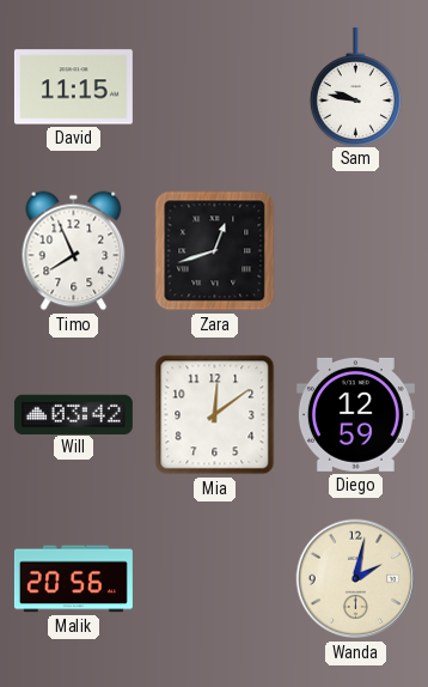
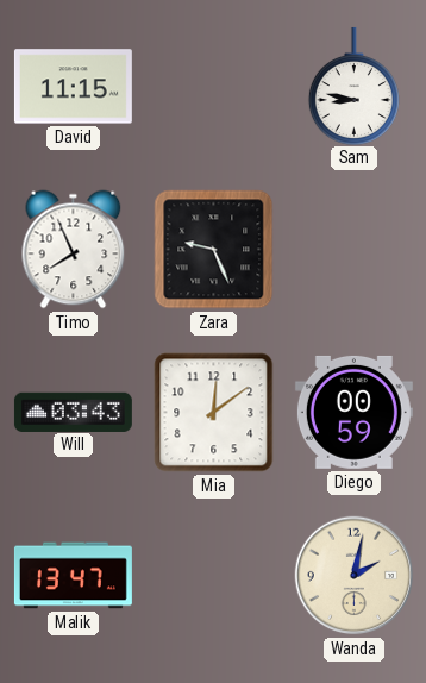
Sam: 9:47 -> 8:47 (353, 86)
Zara: 12:42 -> 9:26 (214, 250)
Will: 03:42 -> 03:43 (73, 412)
Diego: 12:59 -> 00:59 (353, 412)
Malik: 20:56 -> 13:47 (73, 576)
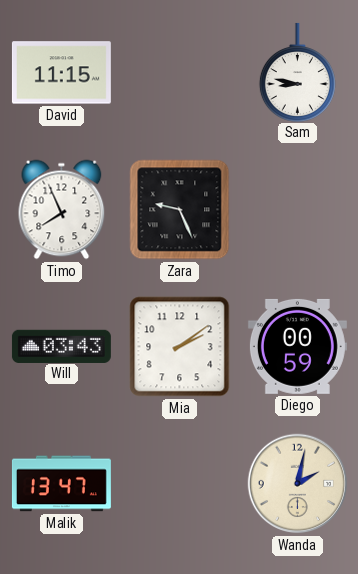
Mia: 12:09 -> 2:09 (180, 347)
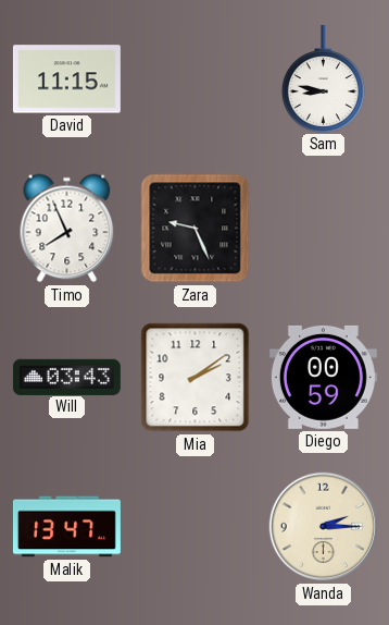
Wanda: 2:02 -> 2:15 (324, 527)
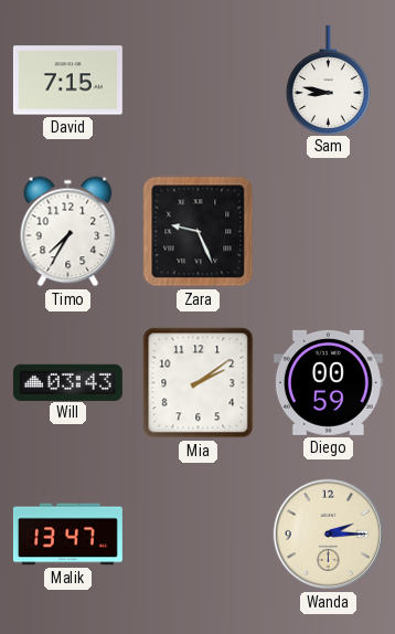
David: 11:15 -> 7:15 (67, 81)
Timo: 7:56 -> 7:35 (68, 232)
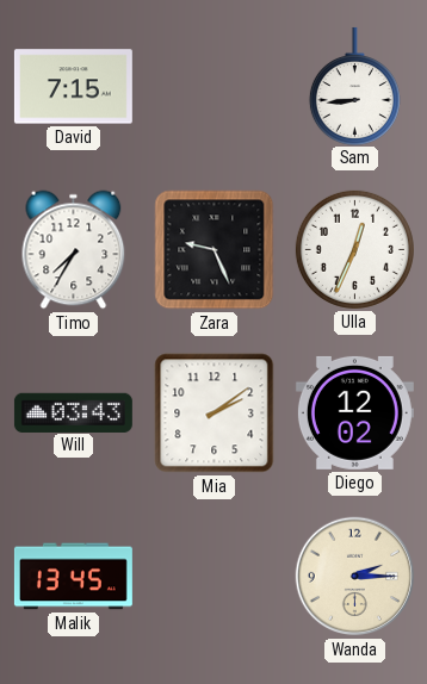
Sam: 8:47 -> 8:44 (354, 86)
Ulla: none -> 12:34 (354, 249)
Diego: 00:59 -> 12:02 (354, 412)
Malik: 13:47 -> 13:45 (73, 577)
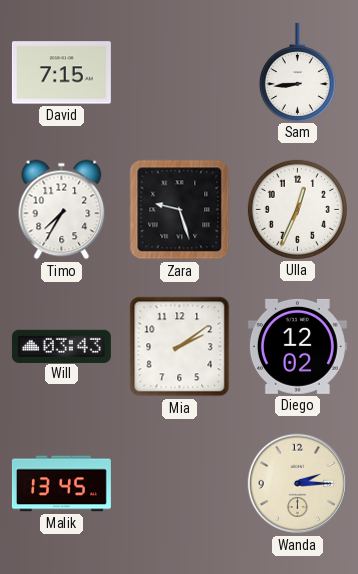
Zara: 9:26 -> 9:27 (180, 210)
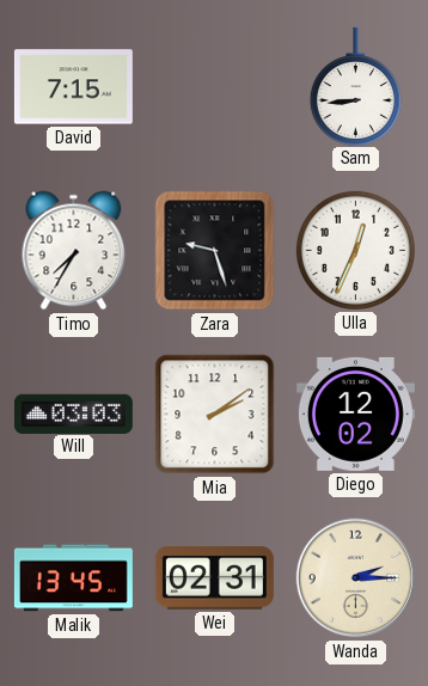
Will: 03:43 -> 03:03 (73, 414)
Wei: none -> 02:31 (214, 578)
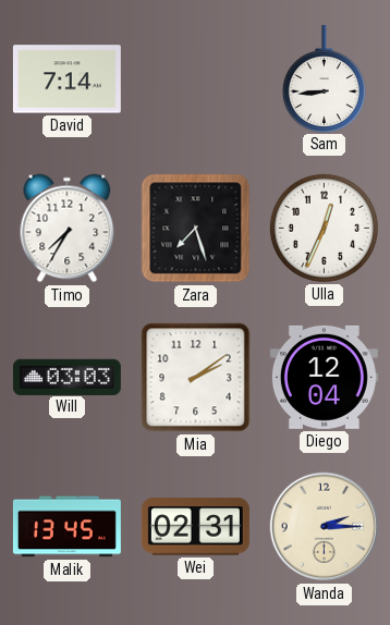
David: 7:15 -> 7:14 (66, 79)
Zara: 9:27 -> 7:27 (196, 229)
Diego: 12:02 -> 12:04 (324, 377)
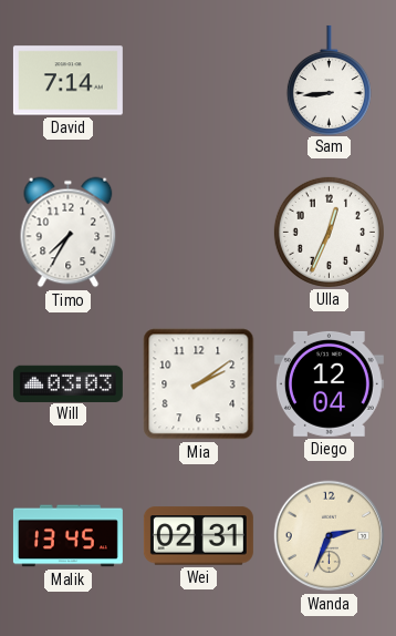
Zara: 7:27 -> none (196, 229)
Wanda: 2:15 -> 2:34 (330, 536)
